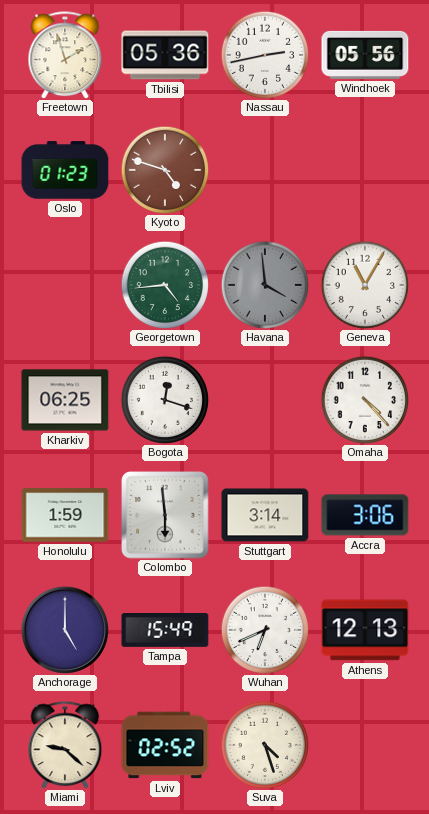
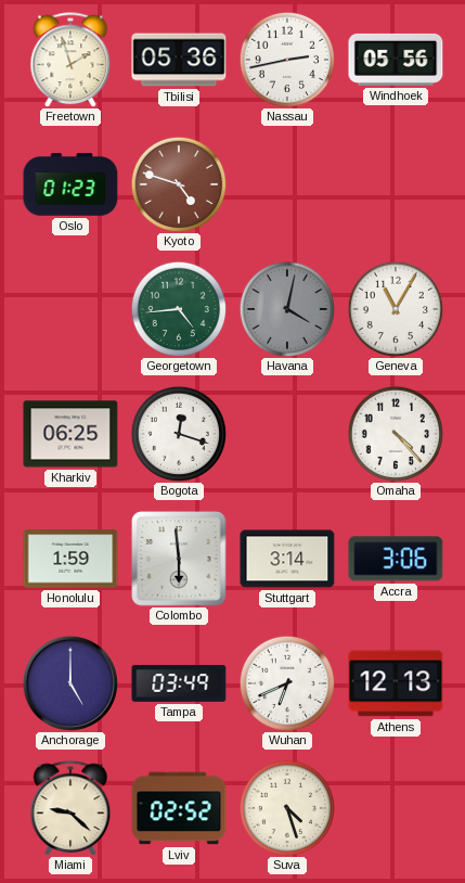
Havana: 3:59 -> 4:02 (286, 308)
Tampa: 15:49 -> 03:49 (179, 684)
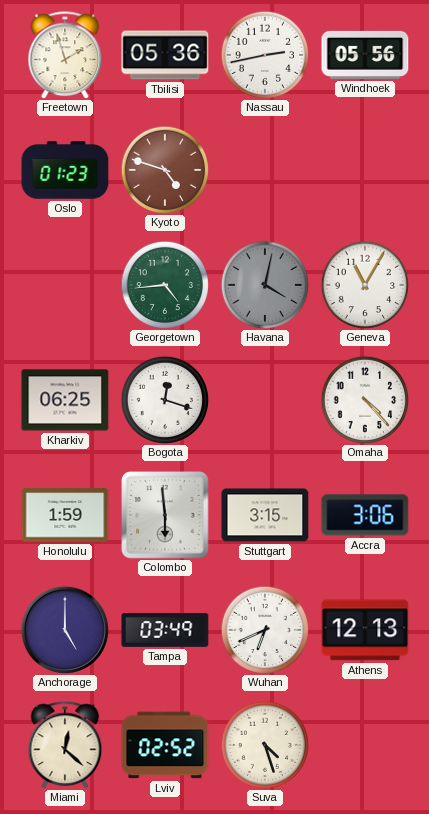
Stuttgart: 3:14 -> 3:15 (265, 515)
Miami: 9:22 -> 12:22 (65, 745)
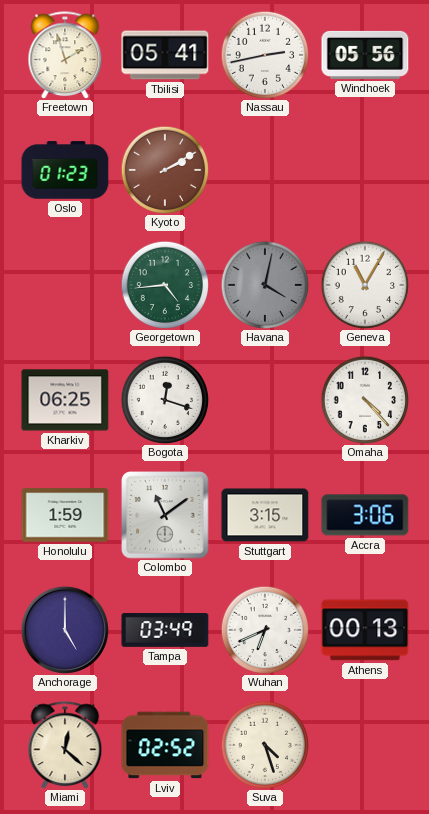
Tbilisi: 05:36 -> 05:41 (165, 55)
Kyoto: 4:48 -> 2:10 (164, 169)
Colombo: 5:59 -> 11:09 (165, 515)
Athens: 12:13 -> 00:13 (365, 630)
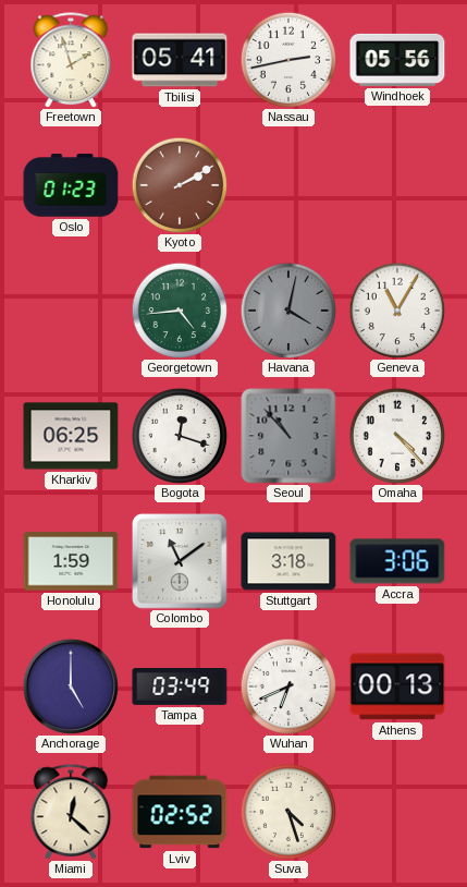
Seoul: none -> 10:53 (288, 436)
Stuttgart: 3:15 -> 3:18 (288, 561)
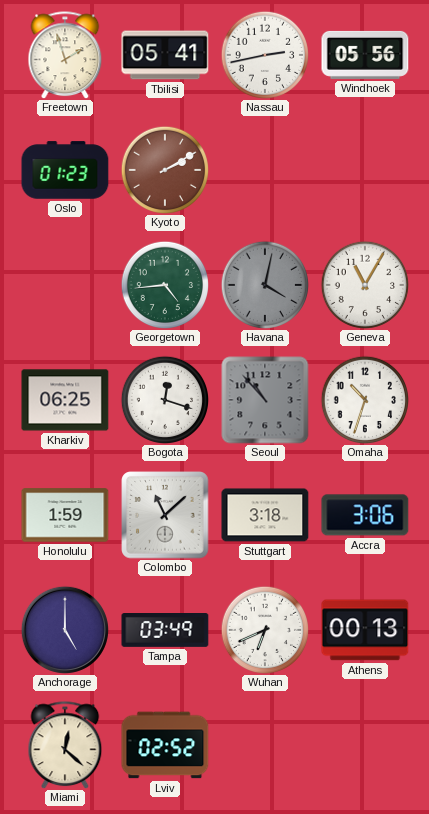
Omaha: 4:23 -> 10:33 (364, 399)
Colombo: 11:09 -> 11:08 (165, 515)
Suva: 4:27 -> none (287, 811)
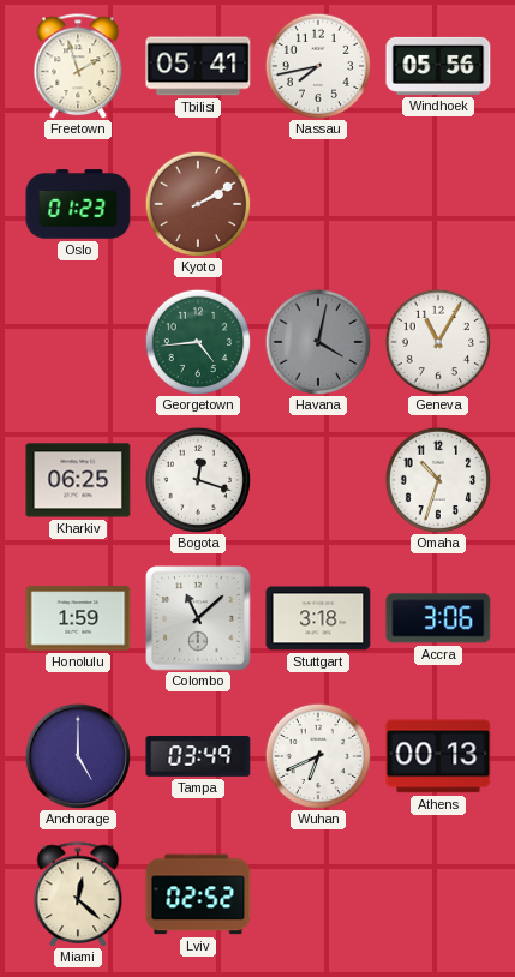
Nassau: 2:43 -> 7:43 (317, 65)
Seoul: 10:53 -> none (265, 400)
